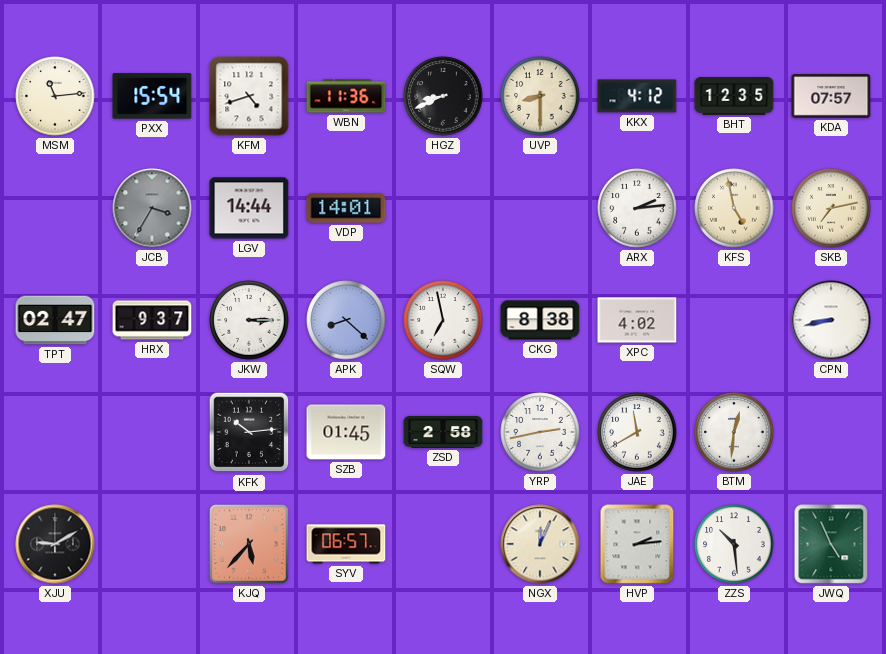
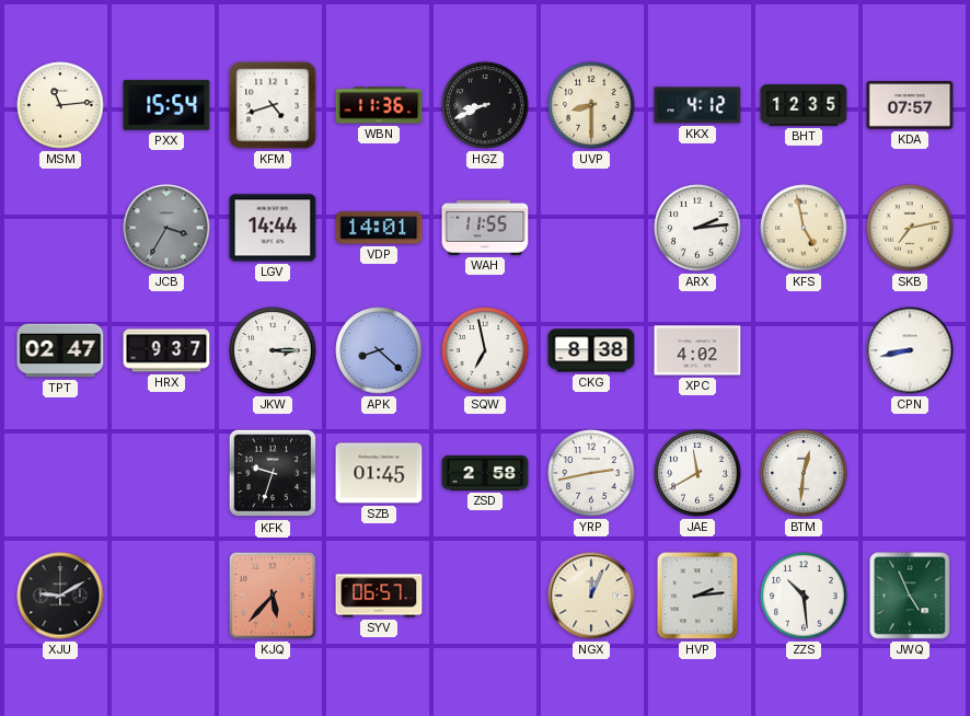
WAH: none -> 11:55 (485, 228)
KFK: 10:14 -> 9:33 (273, 473)
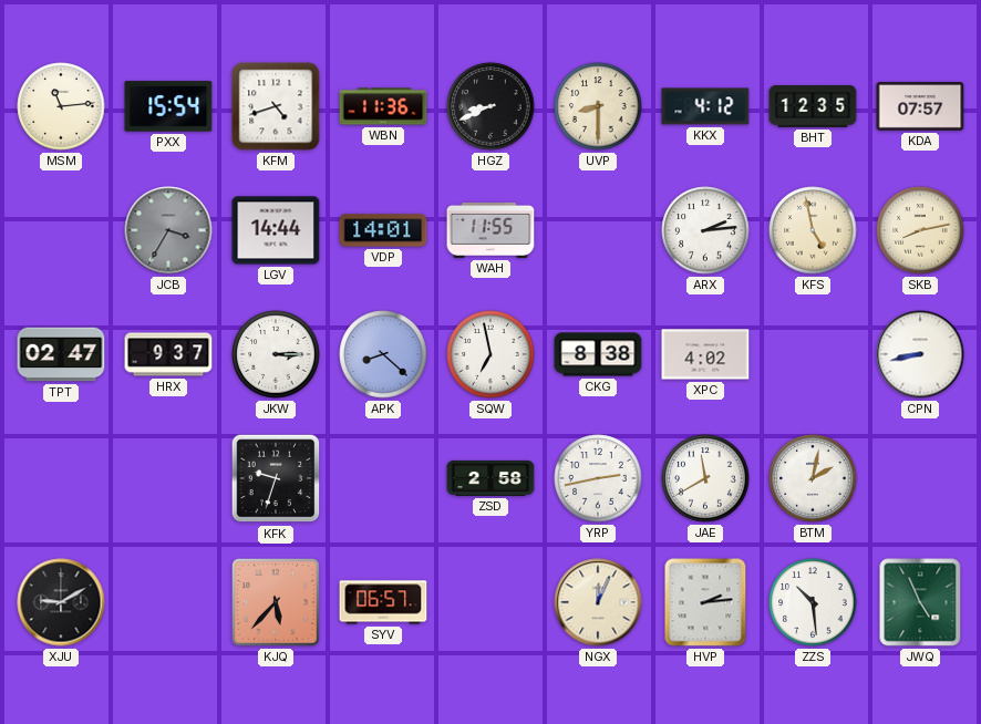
SKB: 7:13 -> 8:13 (920, 230)
SZB: 01:45 -> none (379, 473)
BTM: 12:31 -> 2:02 (813, 478)
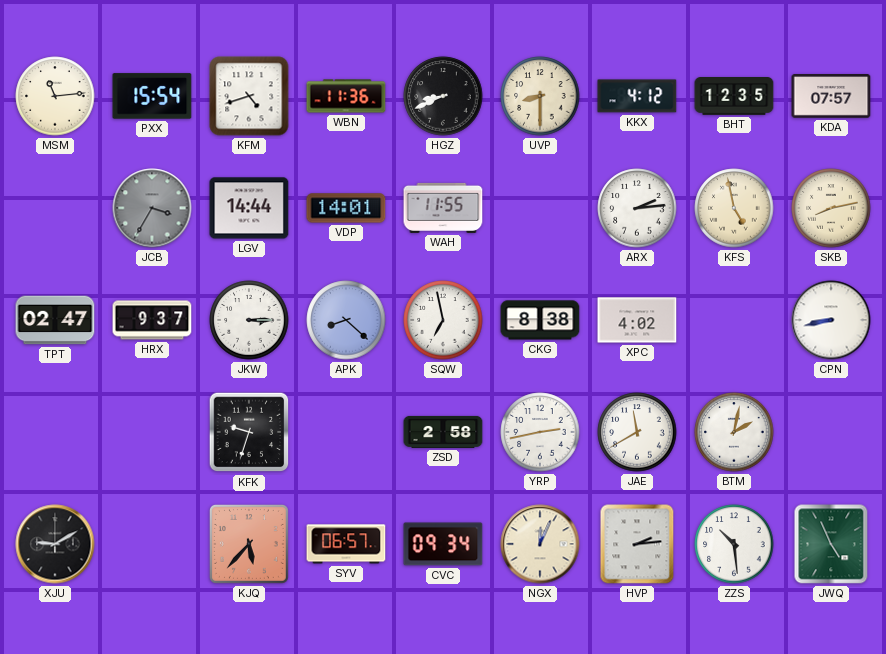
CVC: none -> 09:34 (443, 544)
